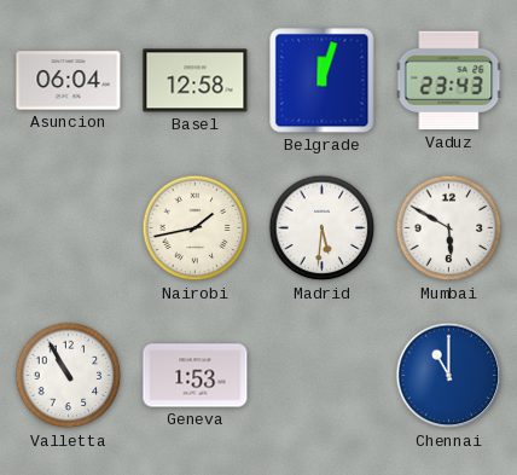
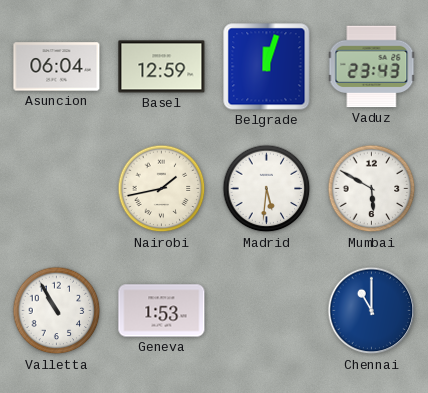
Basel: 12:58 -> 12:59 (162, 67)
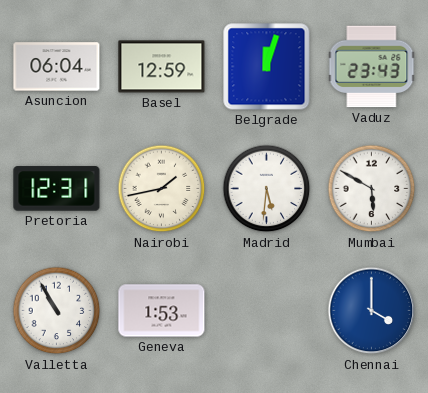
Pretoria: none -> 12:31 (57, 189)
Chennai: 11:00 -> 4:00 (372, 311)
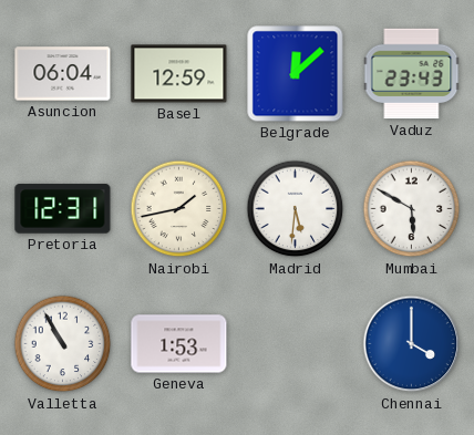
Belgrade: 12:03 -> 12:08 (296, 74)
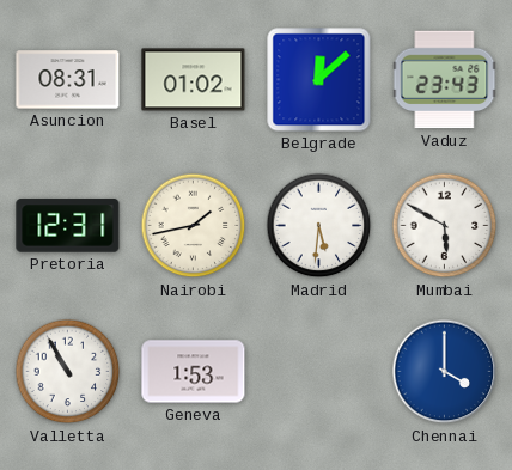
Asuncion: 06:04 -> 08:31 (68, 80)
Basel: 12:59 -> 01:02 (194, 80)
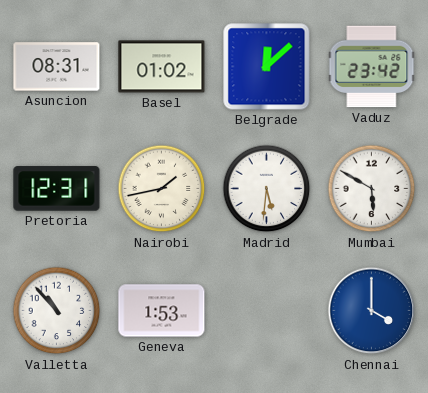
Vaduz: 23:43 -> 23:42 (372, 67)
Valletta: 10:55 -> 10:53 (57, 311)
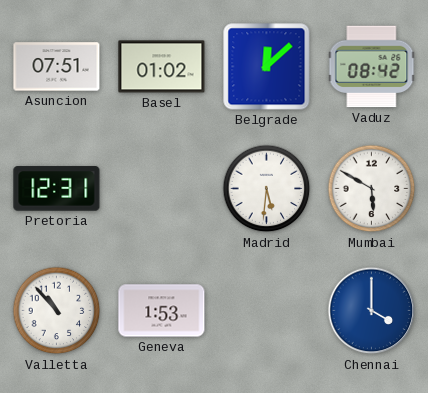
Asuncion: 08:31 -> 07:51 (57, 67)
Vaduz: 23:42 -> 08:42 (372, 67)
Nairobi: 1:43 -> none (162, 189)
